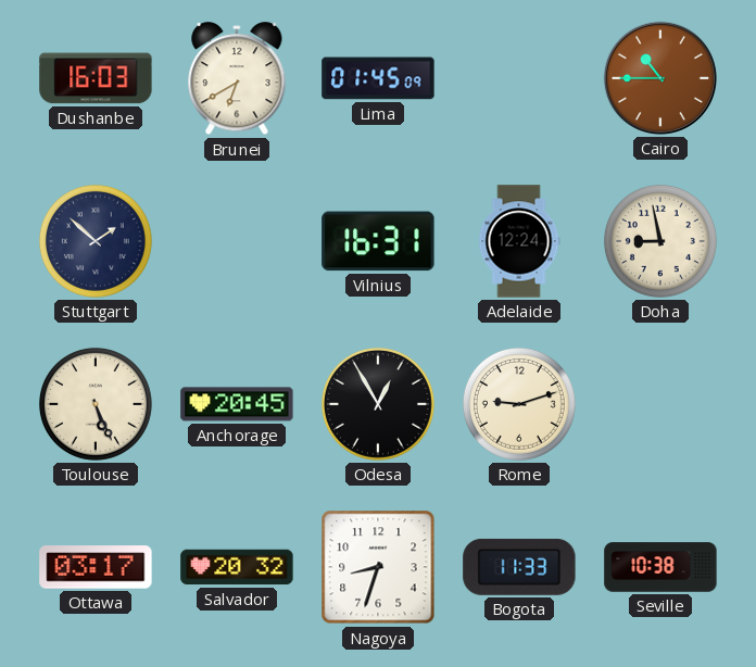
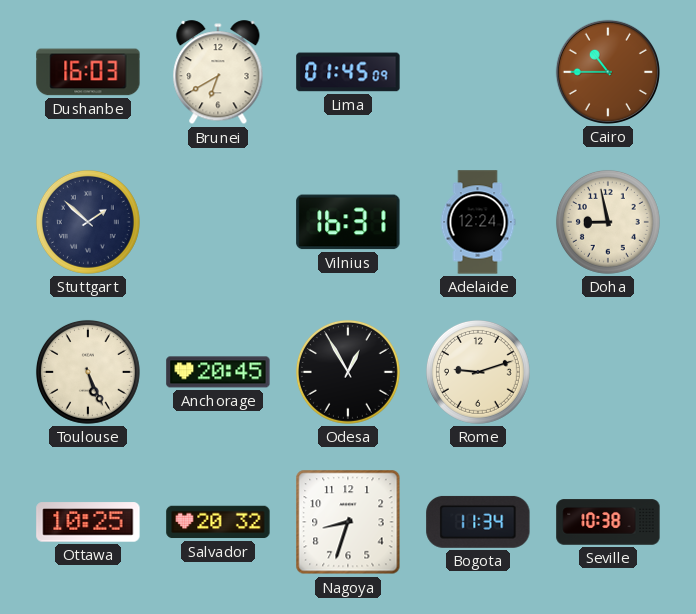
Ottawa: 03:17 -> 10:25 (88, 522)
Bogota: 11:33 -> 11:34 (478, 522)
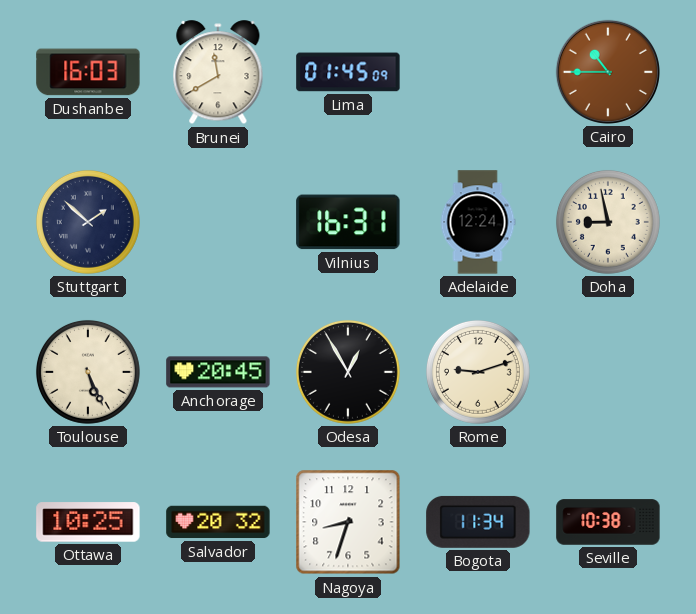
Brunei: 6:40 -> 11:40 (218, 73)
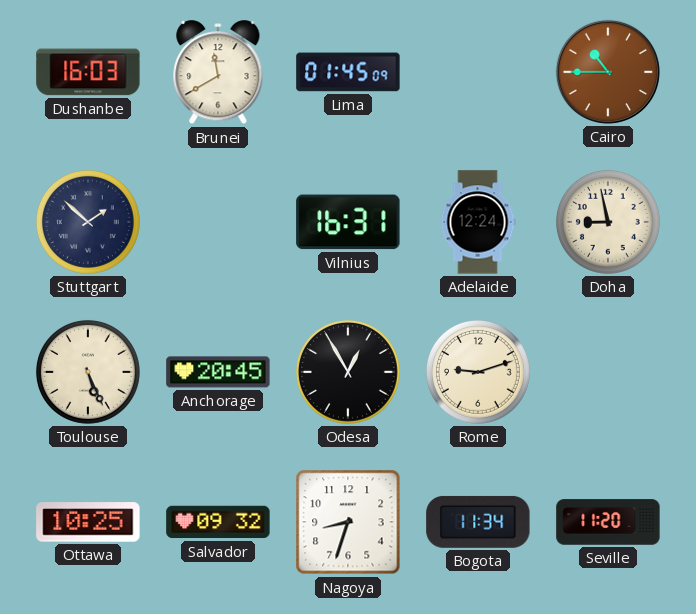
Salvador: 20:32 -> 09:32 (218, 522)
Seville: 10:38 -> 11:20 (608, 522)
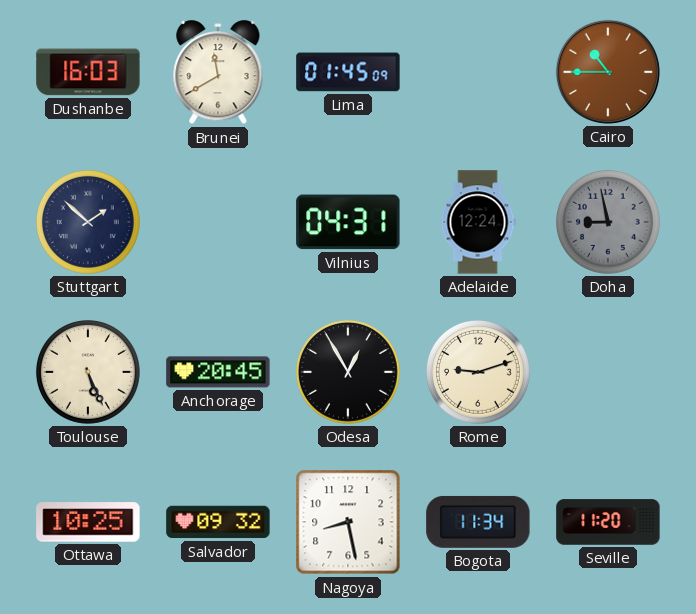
Vilnius: 16:31 -> 04:31 (348, 222)
Doha dial: cream -> grey (608, 222)
Nagoya: 8:33 -> 8:28 (348, 522)
